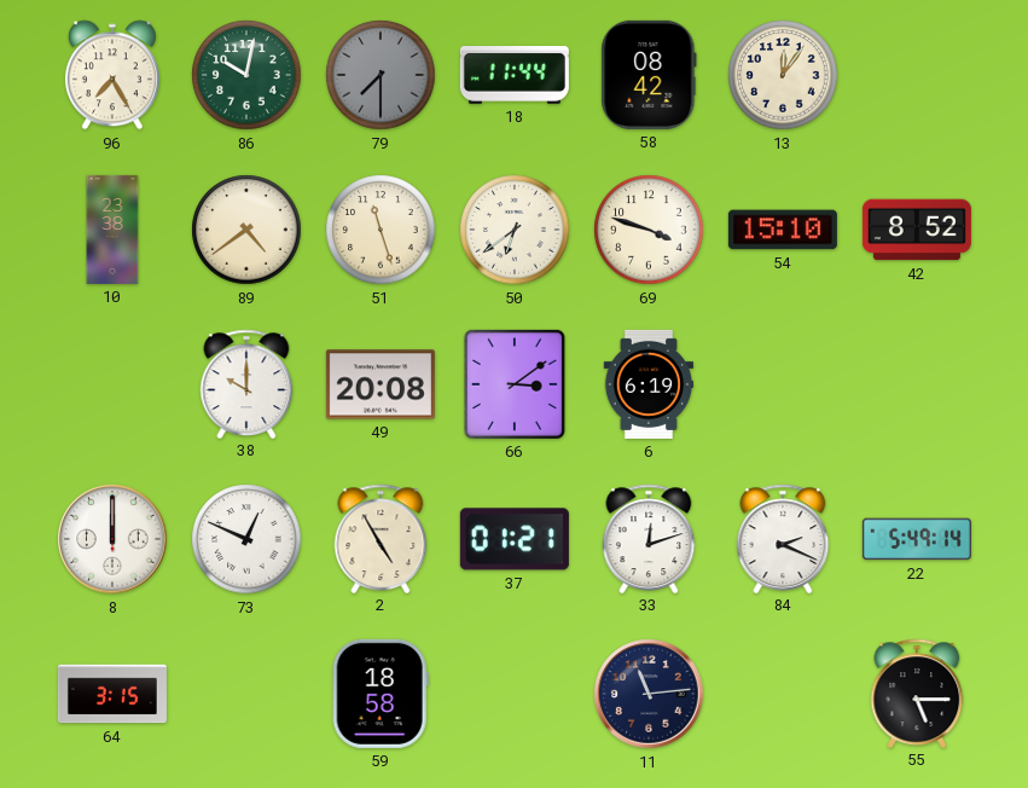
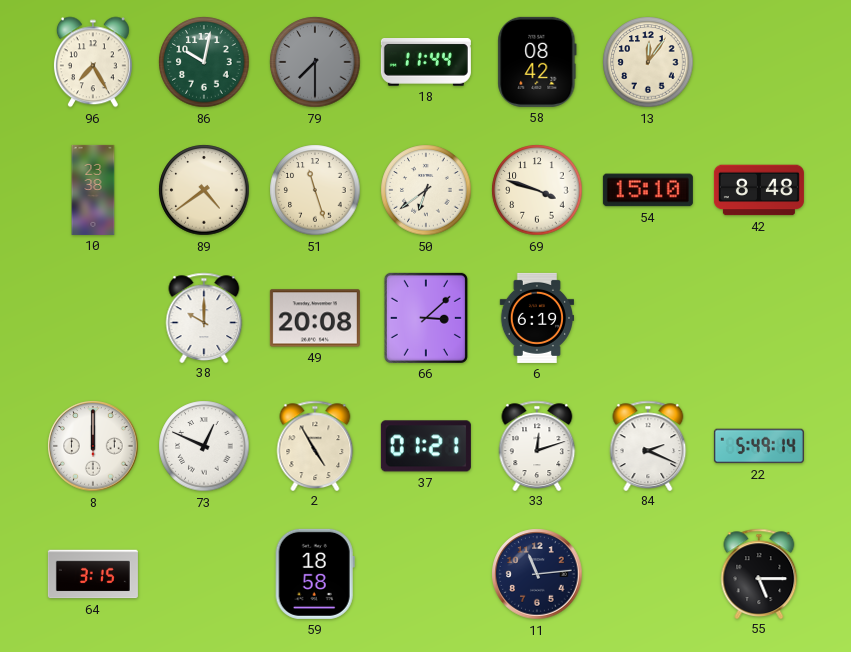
42: 8:52 -> 8:48 (759, 190)
66: 3:09 -> 3:08 (426, 318)
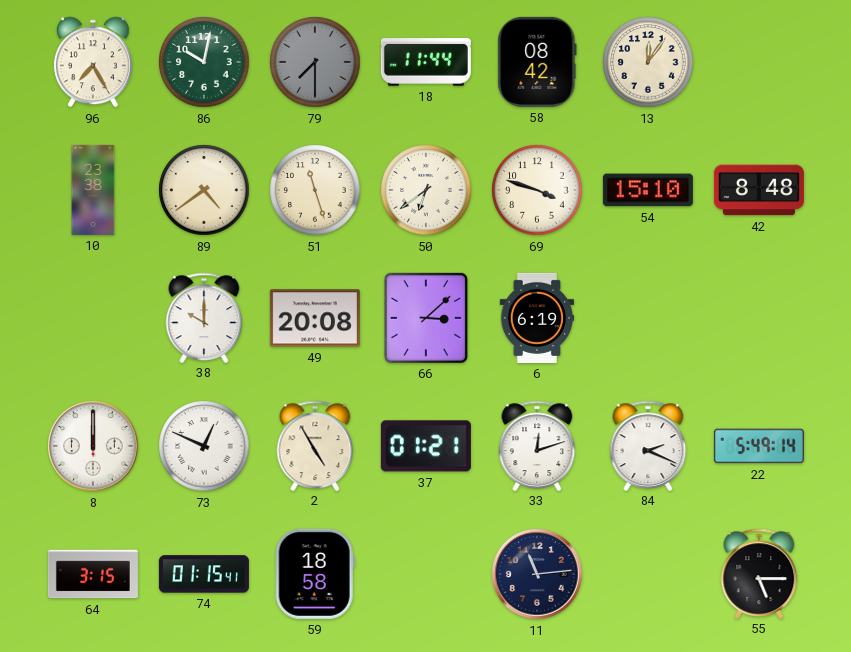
74: none -> 01:15 (204, 574)
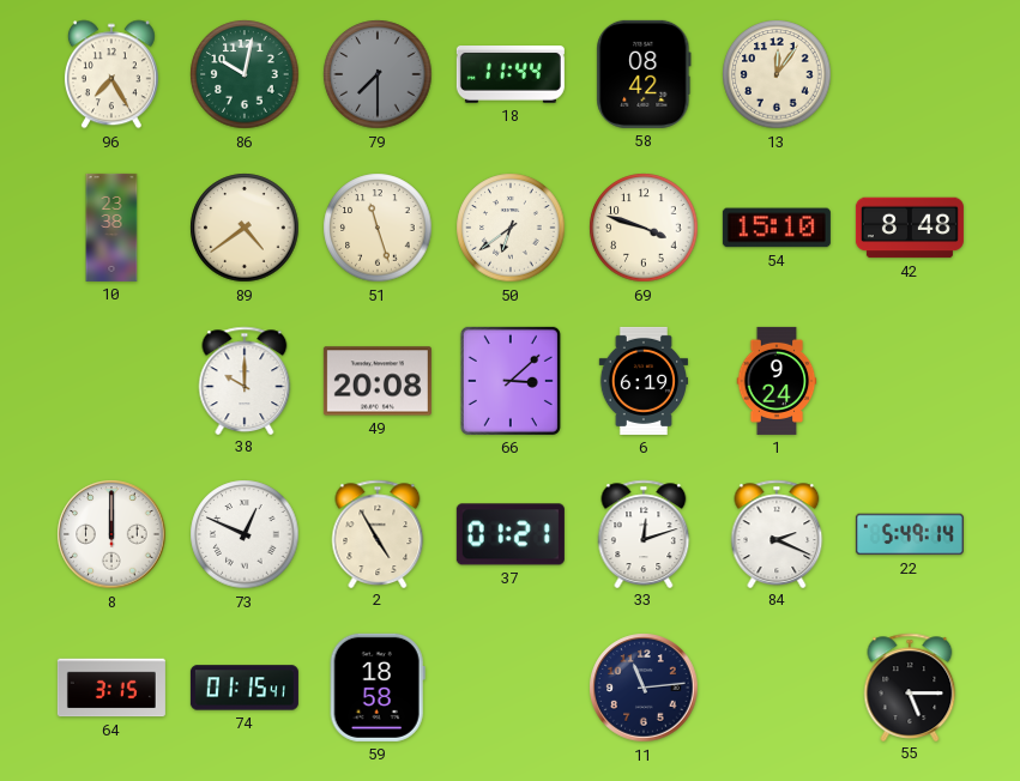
1: none -> 9:24 (777, 381)
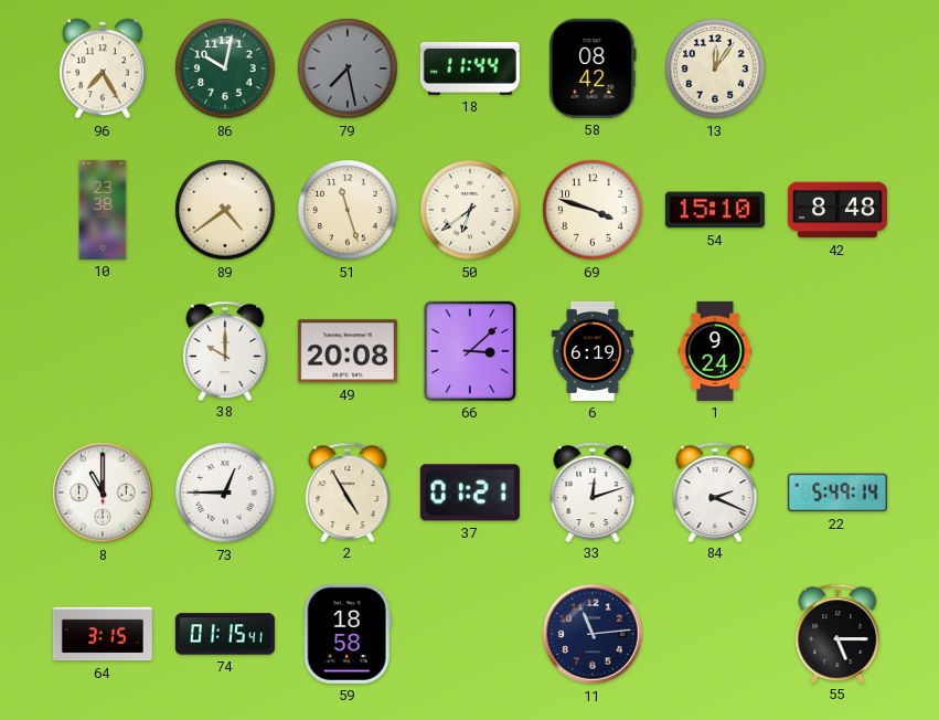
79: 7:30 -> 7:28 (348, 68)
8: 12:00 -> 11:00 (103, 493)
73: 12:49 -> 12:45 (225, 493)
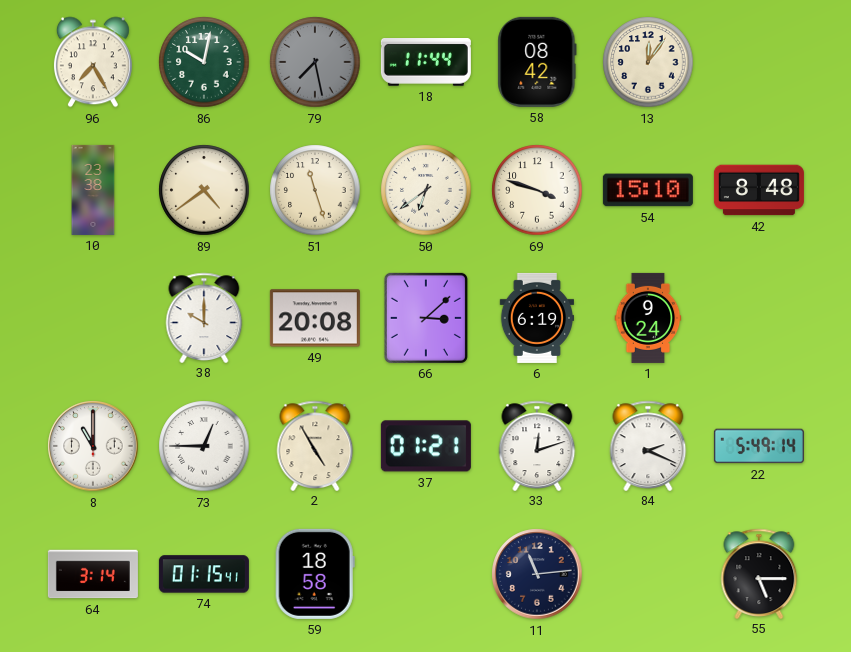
64: 3:15 -> 3:14 (93, 574)
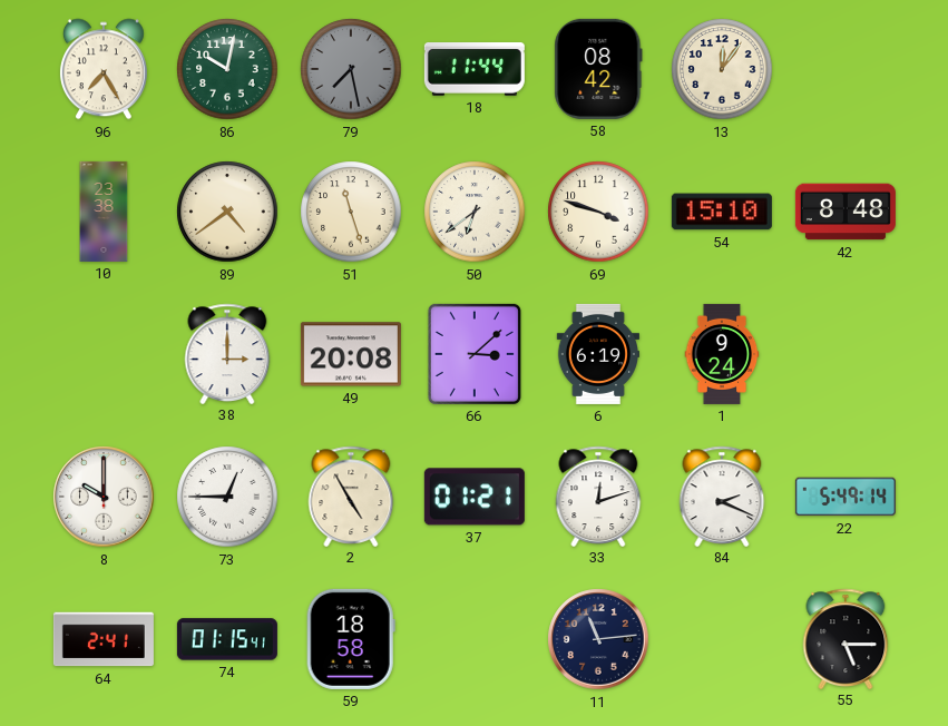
38: 10:00 -> 3:00 (227, 353)
8: 11:00 -> 10:00 (104, 497)
64: 3:14 -> 2:41 (104, 639)
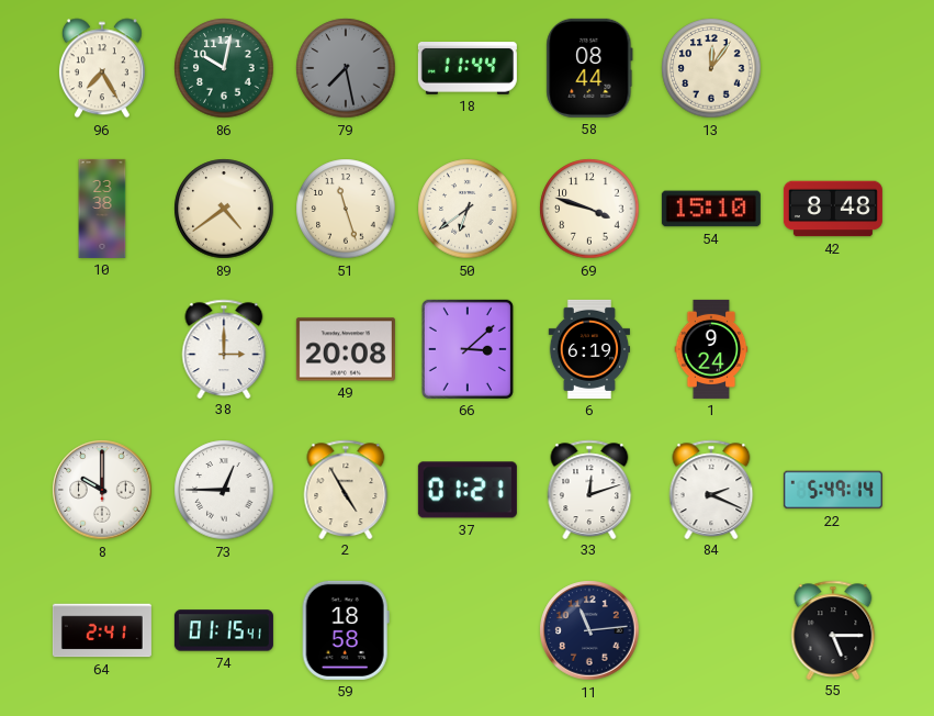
58: 08:42 -> 08:44 (589, 68)
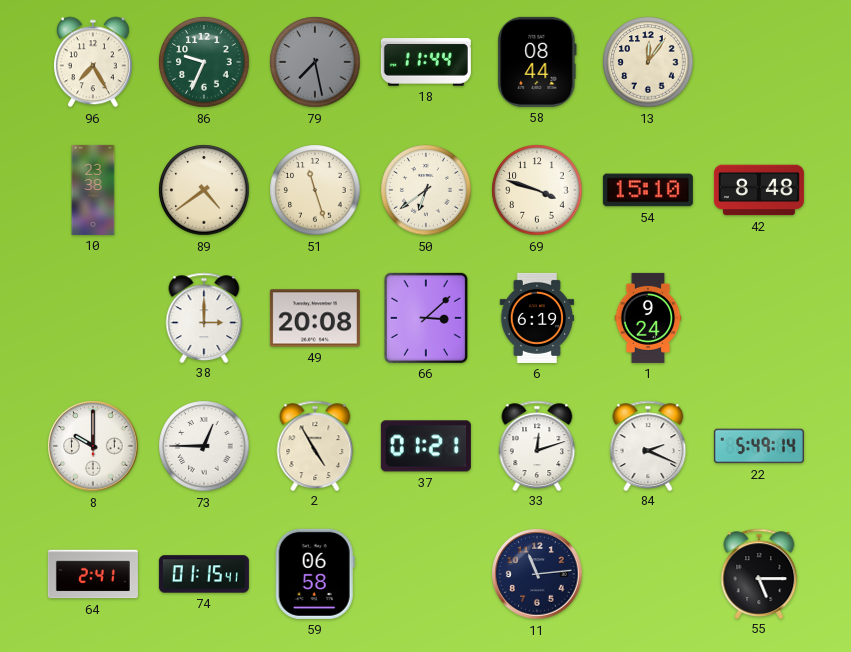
86: 10:02 -> 9:34 (204, 62)
59: 18:58 -> 06:58 (315, 574)
